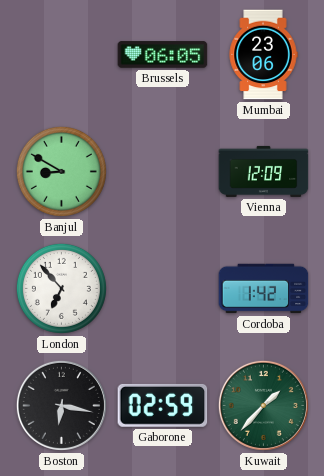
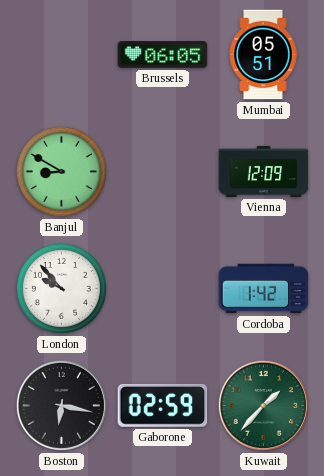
Mumbai: 23:06 -> 05:51 (263, 55)
London: 6:53 -> 9:53 (61, 288)
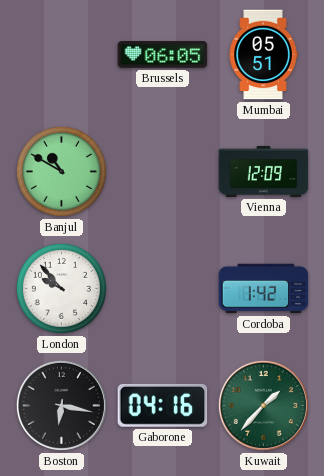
Banjul: 8:50 -> 10:50 (61, 171)
Gaborone: 02:59 -> 04:16 (163, 405)
